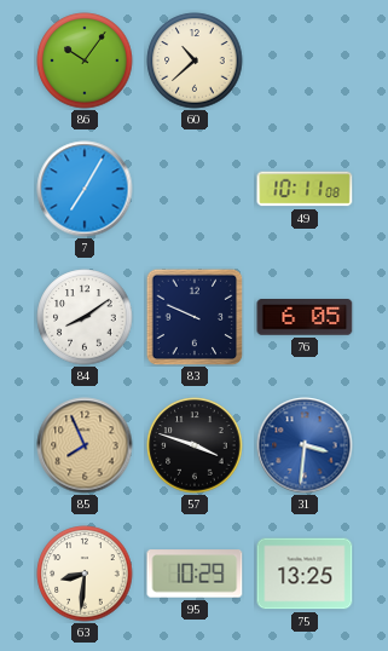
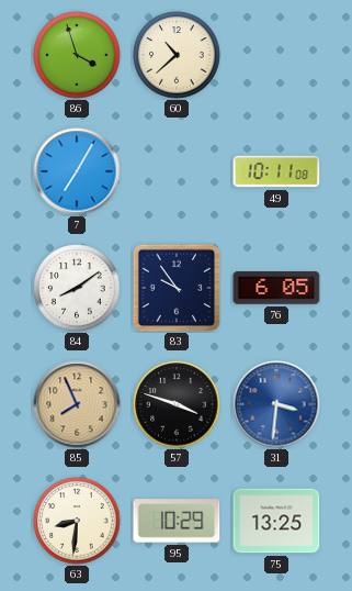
86: 10:06 -> 3:57 (77, 55)
83: 9:49 -> 9:54 (177, 288)
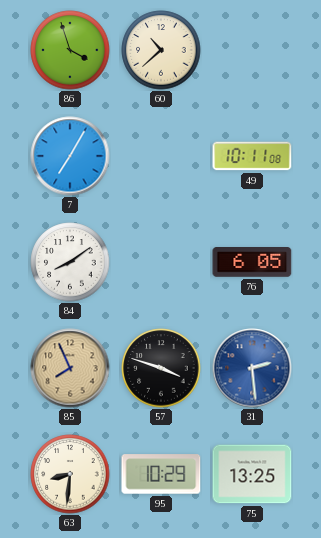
83: 9:54 -> none (177, 288)
31: 3:31 -> 2:29 (252, 368)
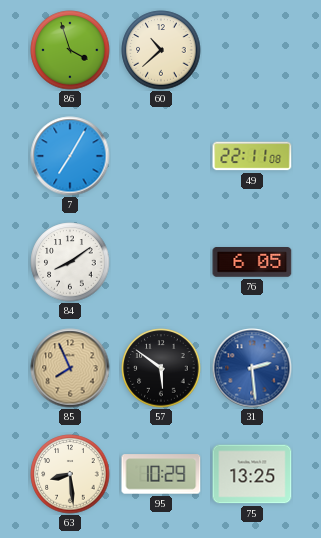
49: 10:11 -> 22:11 (252, 156)
57: 3:48 -> 5:51 (161, 368)
63: 8:31 -> 8:29 (70, 474)
